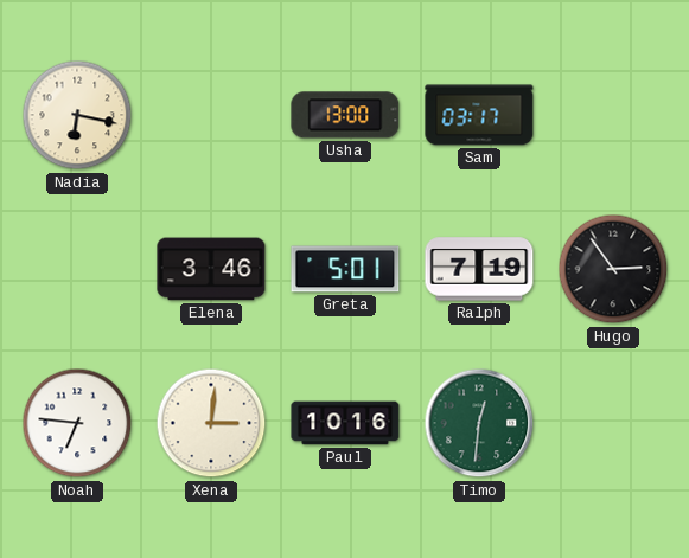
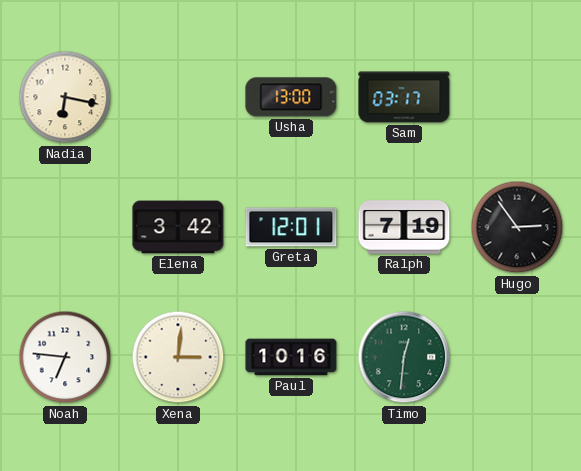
Elena: 3:46 -> 3:42 (178, 227)
Greta: 5:01 -> 12:01 (291, 227)
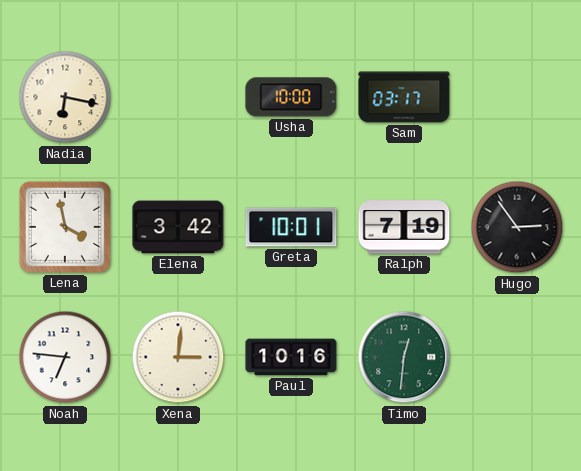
Usha: 13:00 -> 10:00 (291, 97)
Lena: none -> 3:58 (65, 227)
Greta: 12:01 -> 10:01 (291, 227)
